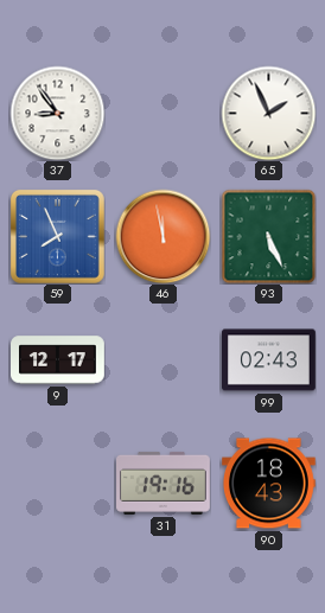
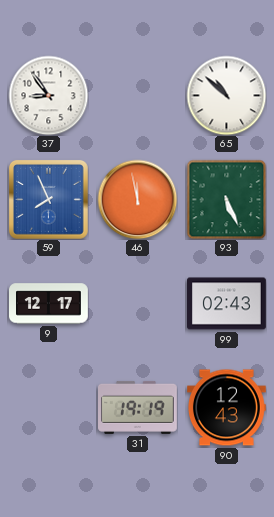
65: 1:56 -> 10:52 (226, 95)
31: 19:16 -> 19:19 (138, 407)
90: 18:43 -> 12:43 (227, 408)
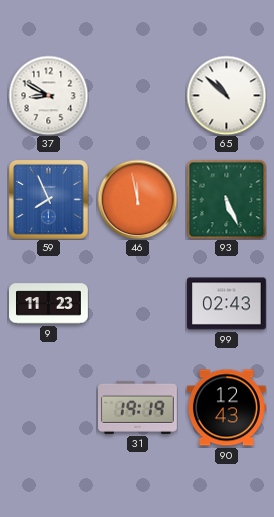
37: 8:54 -> 8:50 (48, 95)
9: 12:17 -> 11:23 (49, 304)
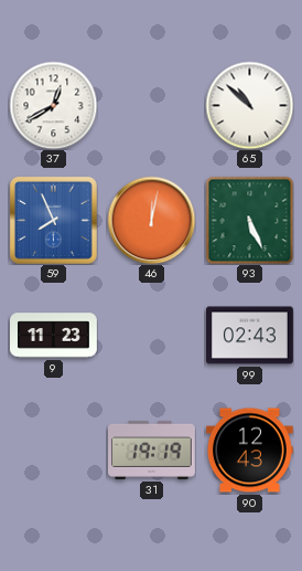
37: 8:50 -> 12:40 (53, 105)
46: 11:58 -> 12:02 (151, 220)
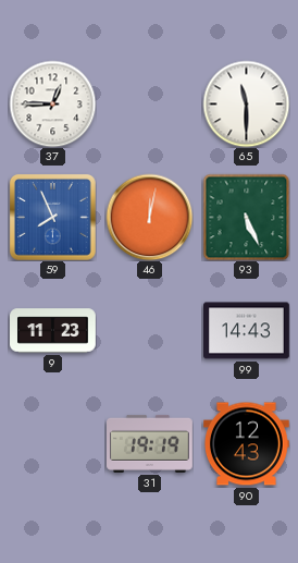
37: 12:40 -> 12:45 (52, 103)
65: 10:52 -> 11:30 (246, 103)
99: 02:43 -> 14:43 (247, 331)
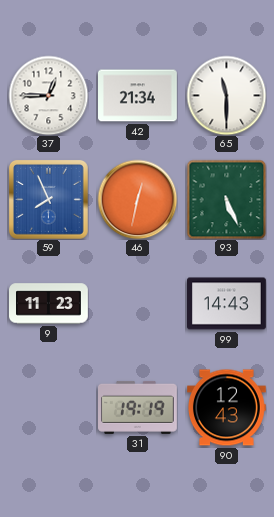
42: none -> 21:34 (138, 96)
46: 12:02 -> 12:32 (137, 199)
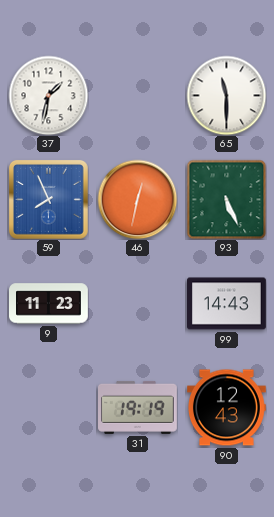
37: 12:45 -> 1:32 (48, 95)
42: 21:34 -> none (138, 96)
